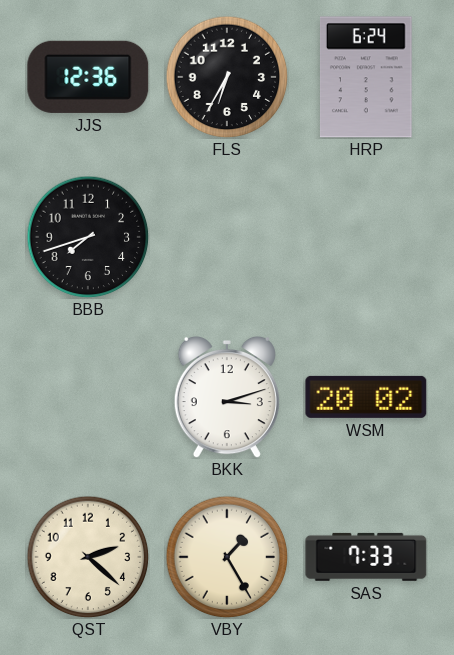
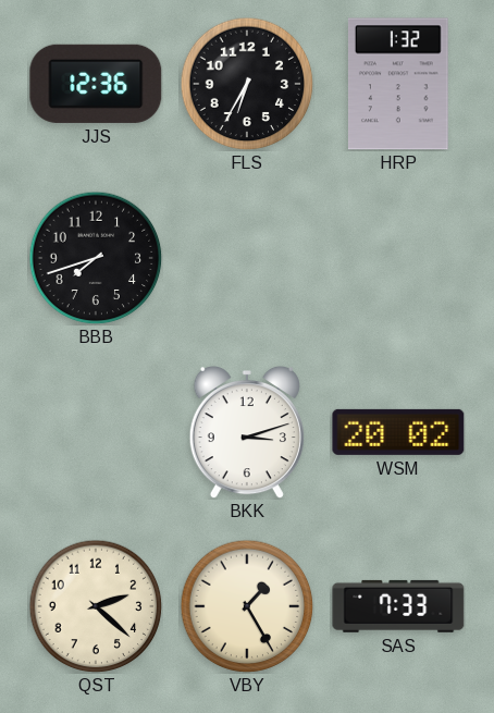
HRP: 6:24 -> 1:32 (398, 84)
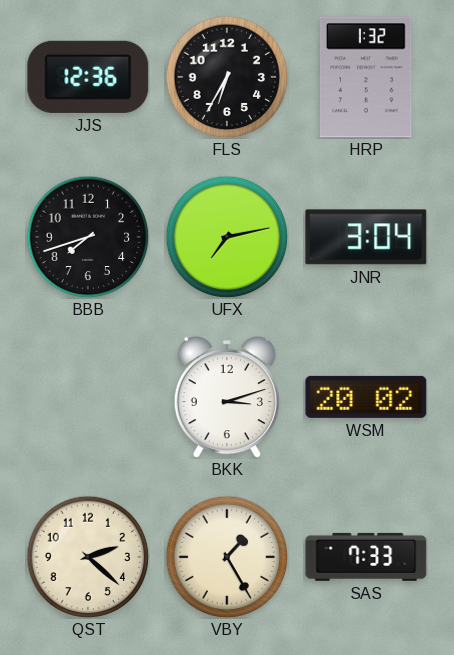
UFX: none -> 7:13 (227, 237)
JNR: none -> 3:04 (366, 237)
